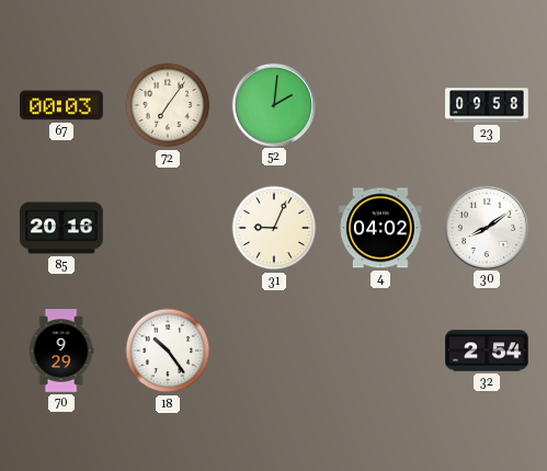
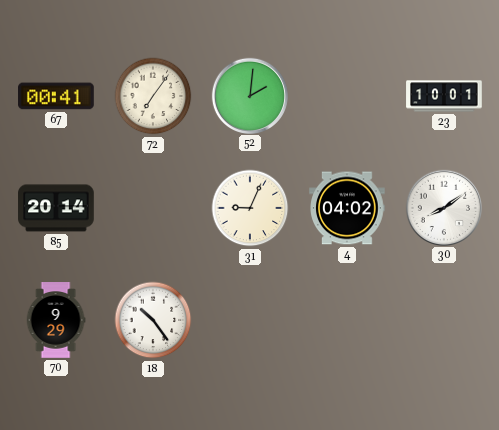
67: 00:03 -> 00:41 (56, 96)
23: 09:58 -> 10:01 (444, 96)
85: 20:16 -> 20:14 (56, 208)
32: 2:54 -> none (487, 351)
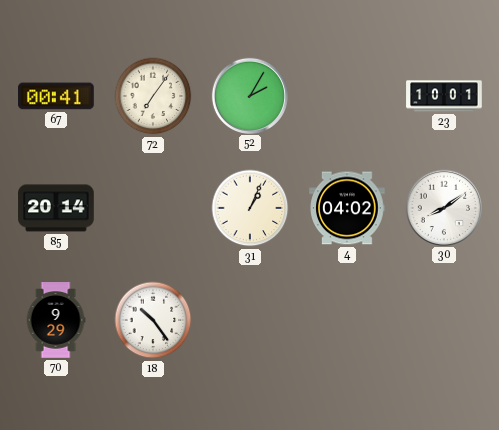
52: 2:01 -> 2:05 (249, 95)
31: 9:04 -> 1:04 (250, 208)
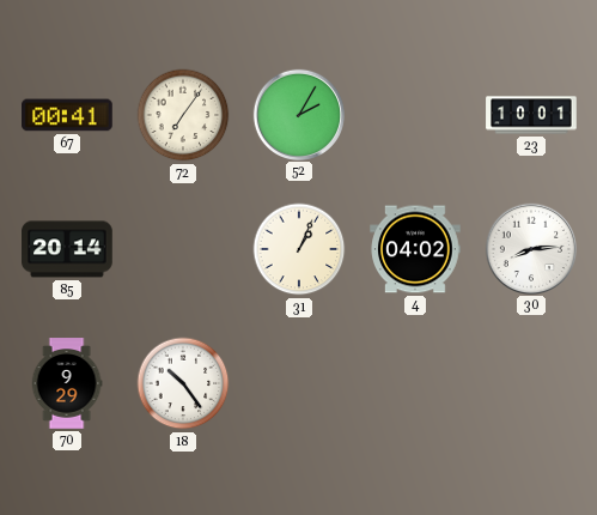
30: 8:09 -> 8:14 (530, 248)
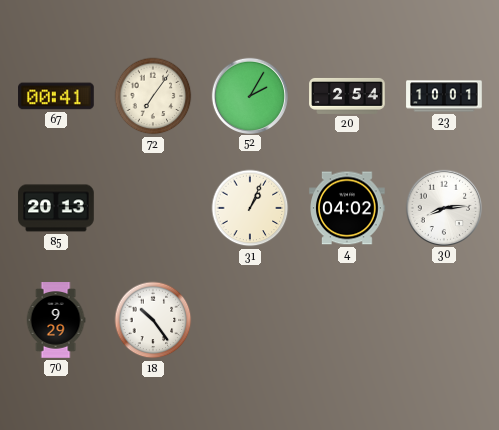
20: none -> 2:54 (347, 96)
85: 20:14 -> 20:13 (56, 208)
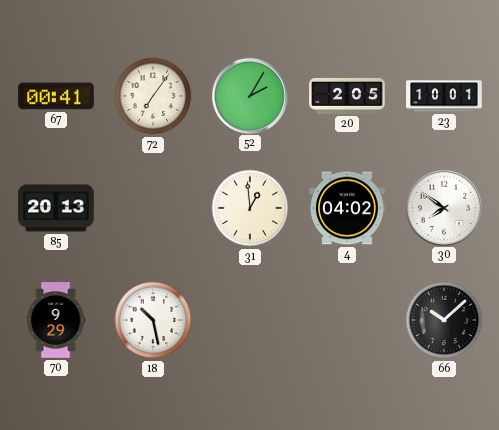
20: 2:54 -> 2:05 (347, 96)
31: 1:04 -> 12:59 (250, 208)
30: 8:14 -> 7:51 (443, 207)
18: 10:24 -> 10:28 (153, 320)
66: none -> 10:08 (444, 320)
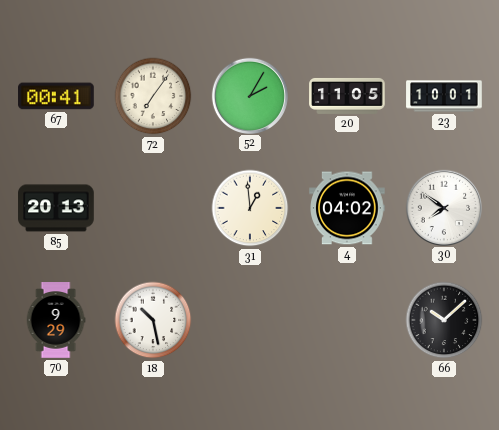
20: 2:05 -> 11:05 (347, 96)
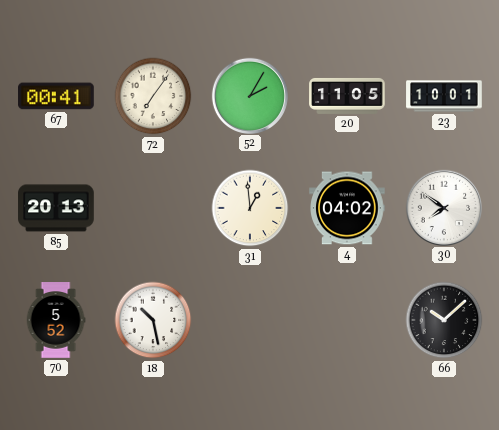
70: 9:29 -> 5:52 (56, 320)
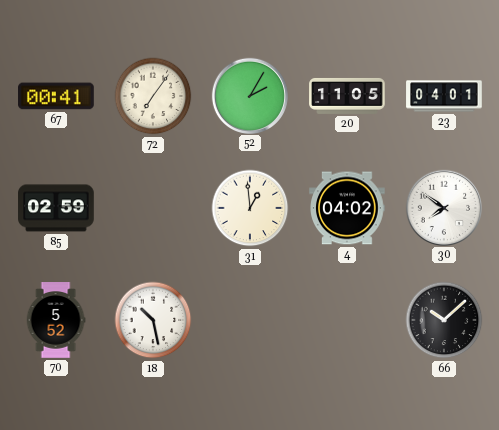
23: 10:01 -> 04:01 (444, 96)
85: 20:13 -> 02:59 (56, 208)
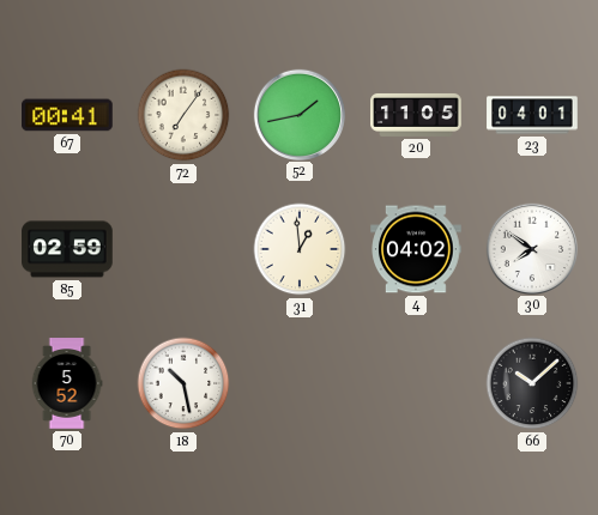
52: 2:05 -> 1:43 (298, 114)
